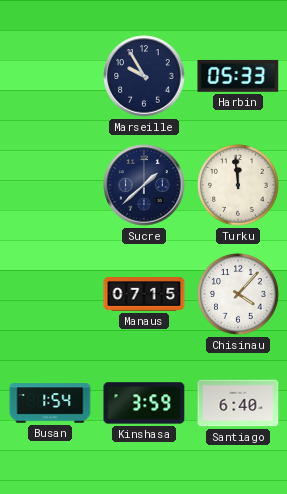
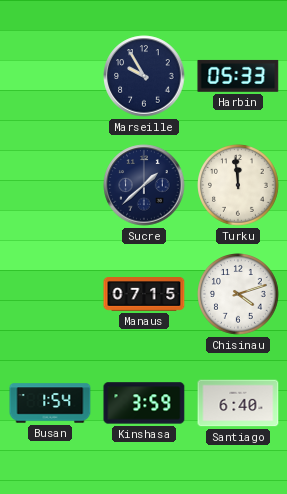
Chisinau: 4:07 -> 4:12 (239, 295)
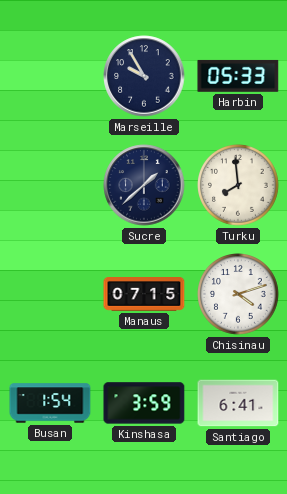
Turku: 11:59 -> 7:59 (239, 186)
Santiago: 6:40 -> 6:41 (238, 403)
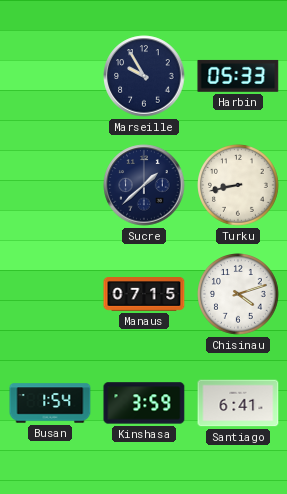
Turku: 7:59 -> 8:43 (239, 186)
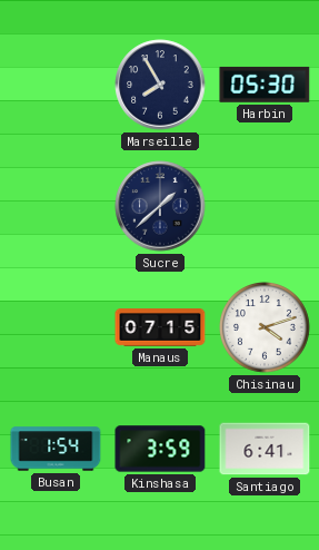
Marseille: 9:55 -> 7:55 (160, 85)
Harbin: 05:33 -> 05:30 (265, 85)
Turku: 8:43 -> none (239, 186)
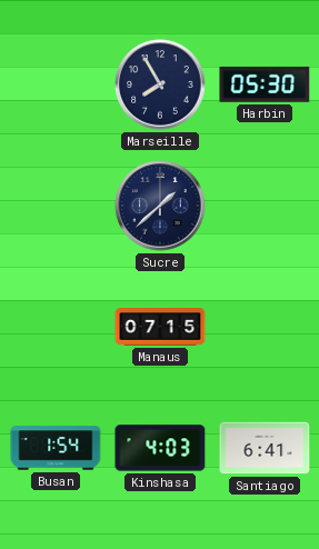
Chisinau: 4:12 -> none (266, 328)
Kinshasa: 3:59 -> 4:03 (160, 448)
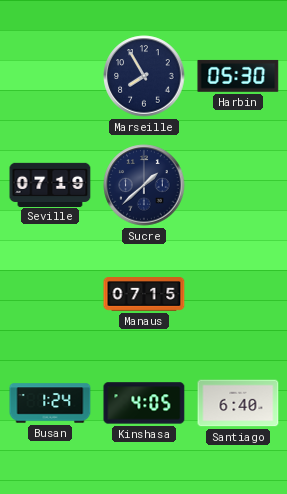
Seville: none -> 07:19 (50, 184)
Busan: 1:54 -> 1:24 (50, 403)
Kinshasa: 4:03 -> 4:05 (144, 403)
Santiago: 6:41 -> 6:40 (238, 403)
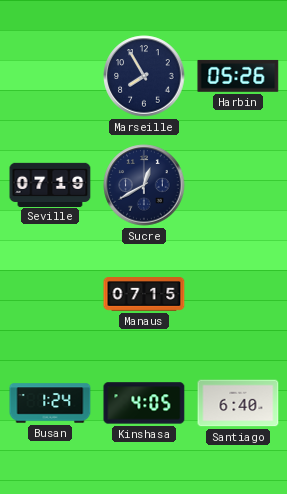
Harbin: 05:30 -> 05:26 (238, 76)
Sucre: 1:38 -> 12:40 (144, 185)
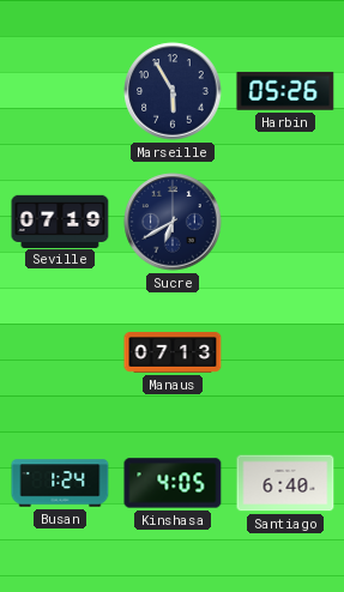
Marseille: 7:55 -> 5:55 (173, 91)
Sucre: 12:40 -> 6:40 (173, 222)
Manaus: 07:15 -> 07:13 (173, 352)
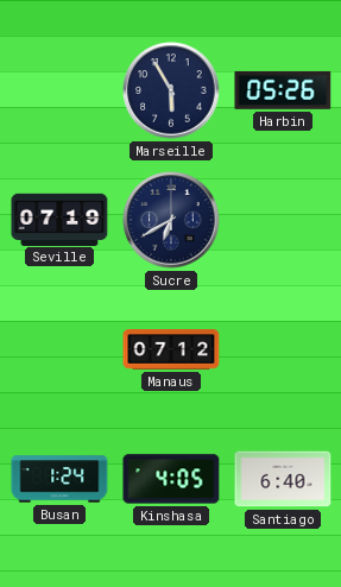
Manaus: 07:13 -> 07:12 (171, 349)
